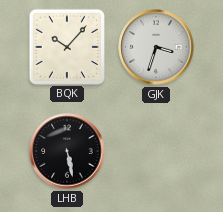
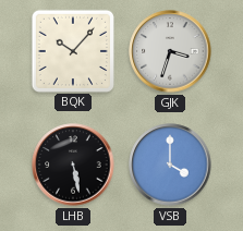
VSB: none -> 4:00 (170, 165)
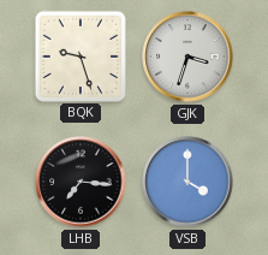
BQK: 10:07 -> 9:27 (79, 55)
LHB: 5:28 -> 7:16 (81, 182)
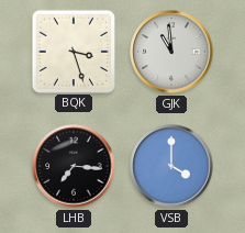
BQK: 9:27 -> 3:27 (73, 51)
GJK: 3:33 -> 10:59 (171, 52)
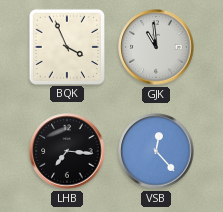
BQK: 3:27 -> 3:56 (66, 46)
VSB: 4:00 -> 12:23 (156, 151)
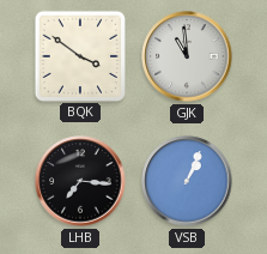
BQK: 3:56 -> 3:51 (79, 55)
VSB: 12:23 -> 1:04 (187, 181)
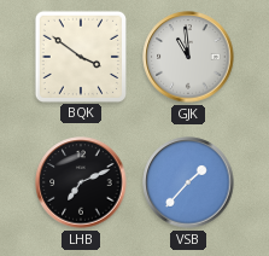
LHB: 7:16 -> 7:11 (81, 182)
VSB: 1:04 -> 1:37 (188, 182)
